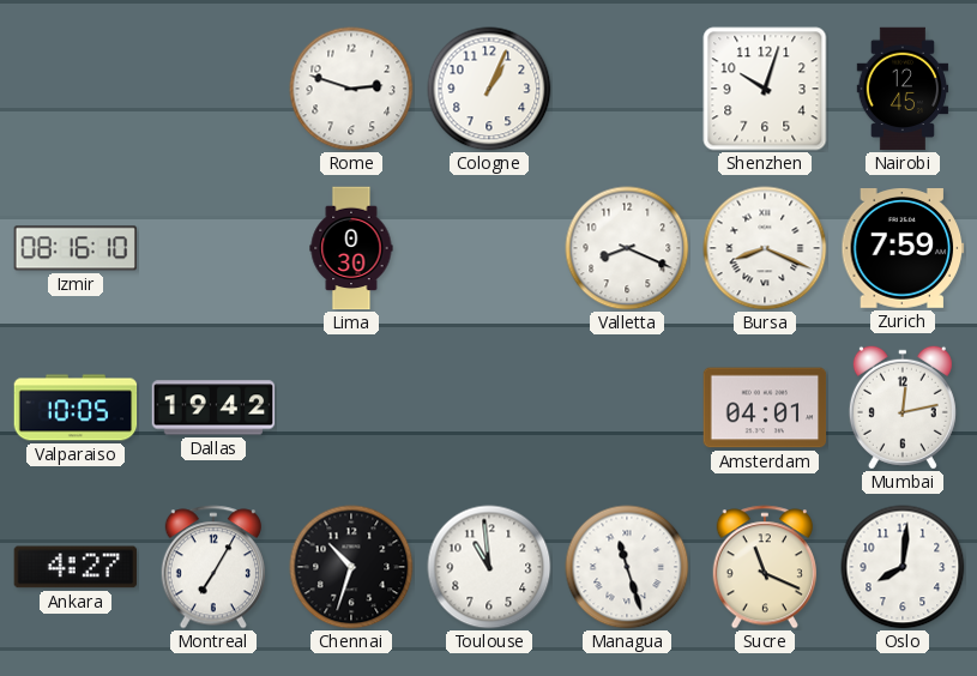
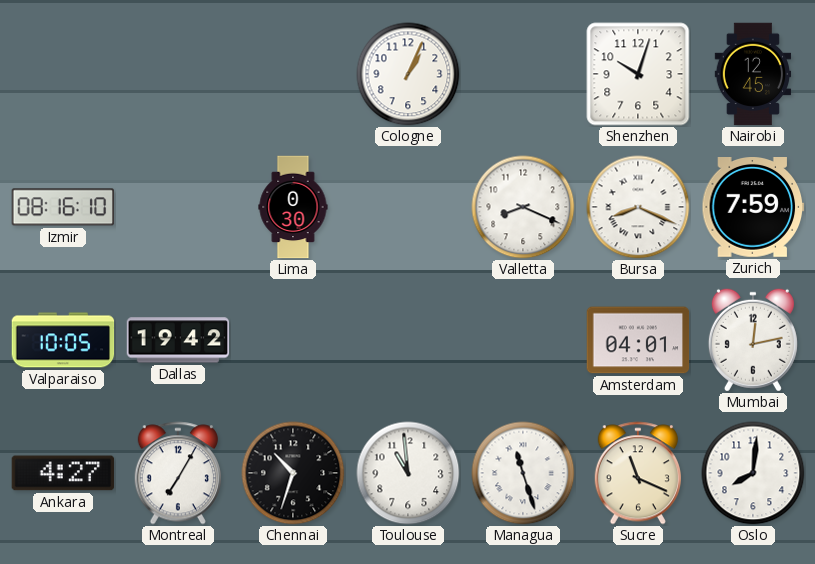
Rome: 2:48 -> none (351, 89)
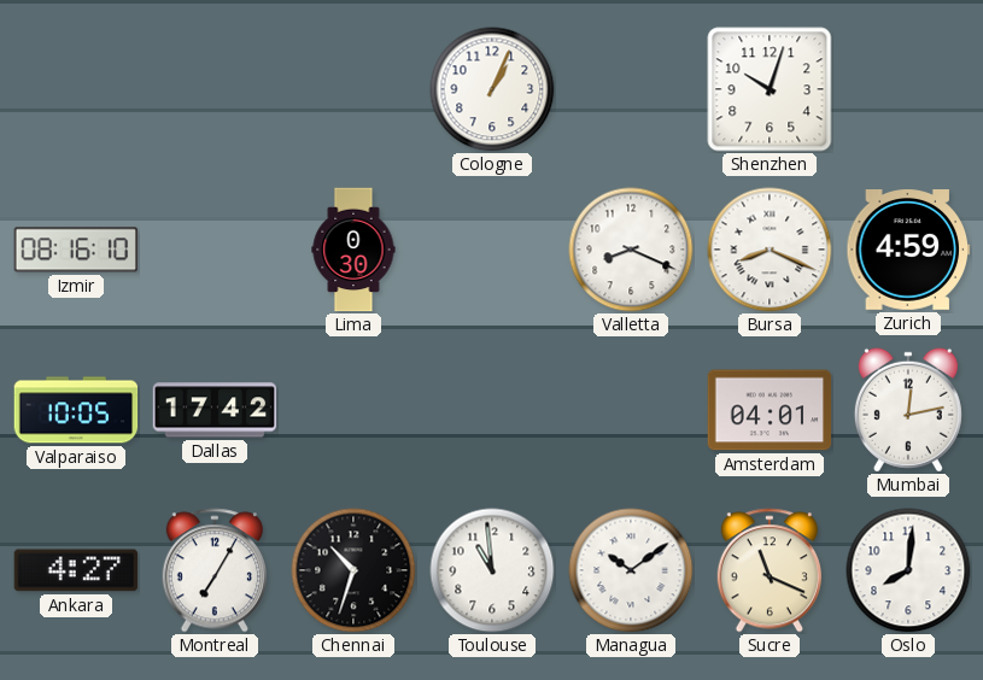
Nairobi: 12:45 -> none (753, 74)
Zurich: 7:59 -> 4:59 (908, 251)
Dallas: 19:42 -> 17:42 (215, 410)
Managua: 11:27 -> 10:09 (631, 570)
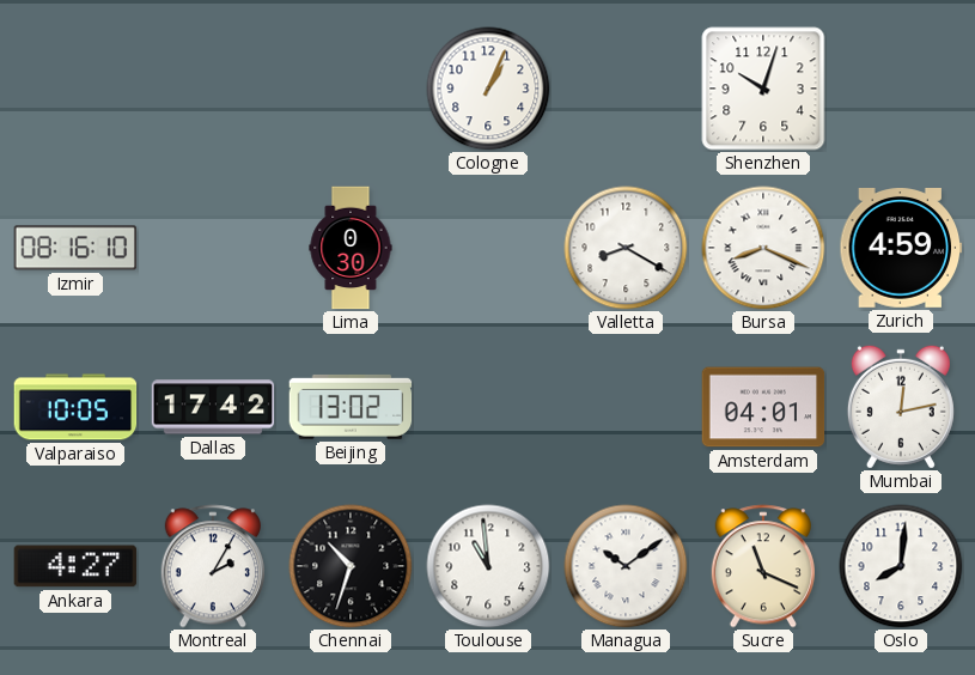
Valletta: 8:19 -> 8:20 (626, 248)
Beijing: none -> 13:02 (351, 407)
Montreal: 7:05 -> 2:05 (213, 566)
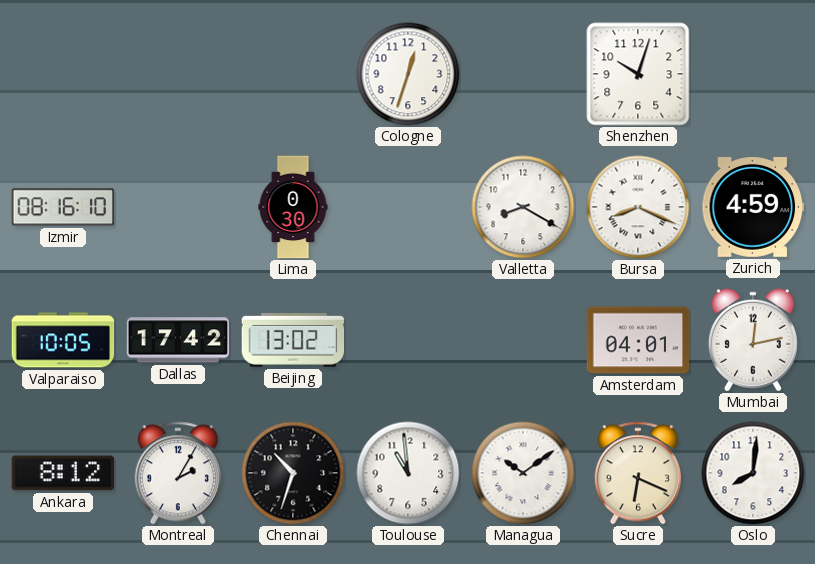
Cologne: 1:04 -> 12:33 (408, 74)
Ankara: 4:27 -> 8:12 (63, 473)
Sucre: 11:19 -> 6:19 (638, 473)
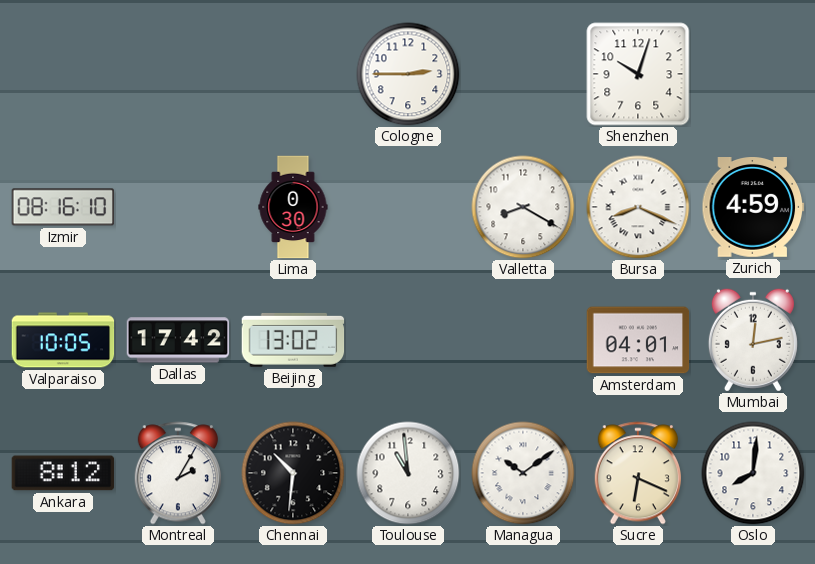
Cologne: 12:33 -> 2:45 (408, 74)
Chennai: 10:33 -> 10:31 (293, 473)
